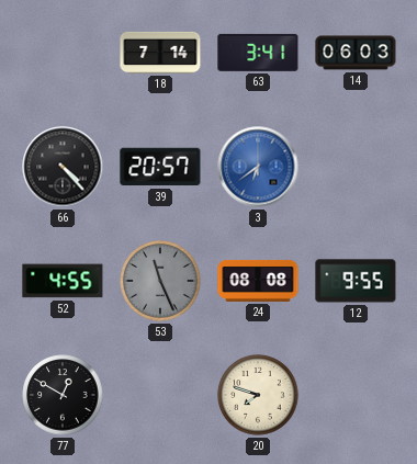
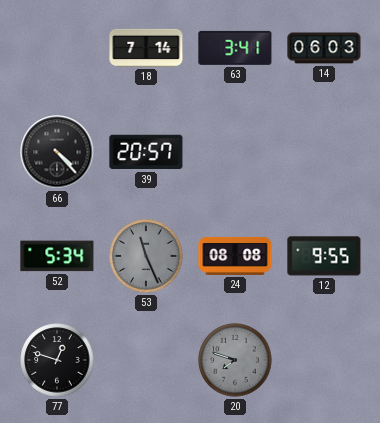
3: 6:39 -> none (258, 167)
52: 4:55 -> 5:34 (57, 256)
77: 12:50 -> 12:48 (57, 360)
20 dial: cream -> grey (235, 360)
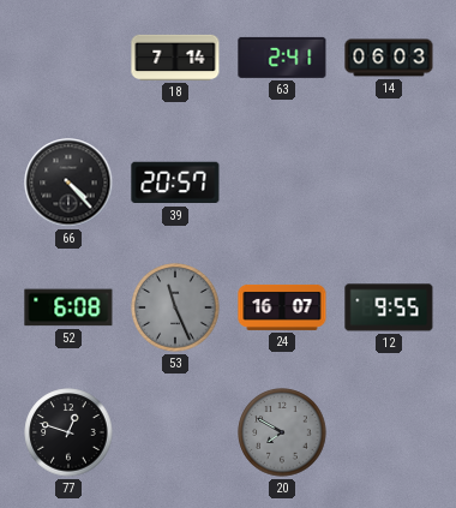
63: 3:41 -> 2:41 (282, 58)
52: 5:34 -> 6:08 (68, 307)
24: 08:08 -> 16:07 (282, 307)
20: 7:48 -> 7:50 (282, 432)
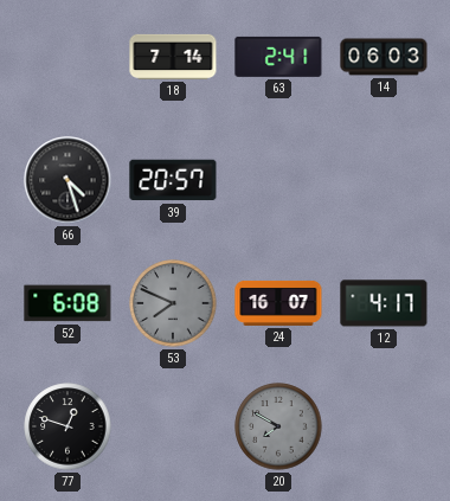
66: 4:23 -> 4:27 (67, 180)
53: 11:26 -> 7:49 (173, 303)
12: 9:55 -> 4:17 (384, 303)
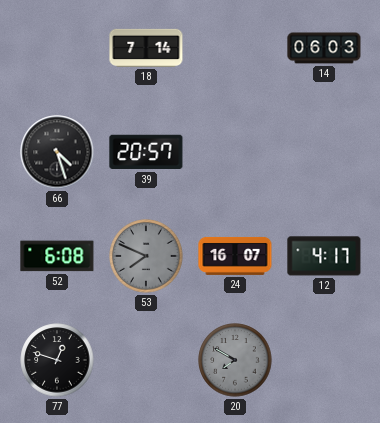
63: 2:41 -> none (278, 57)
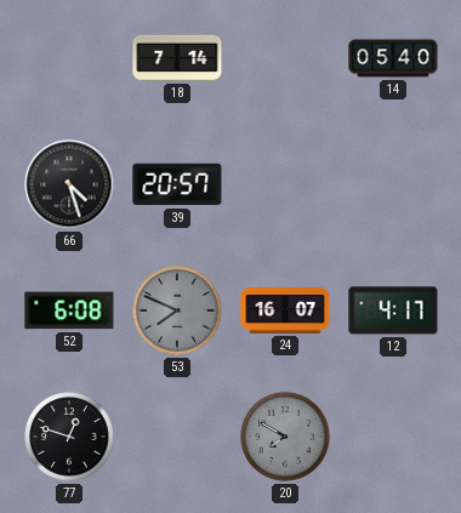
14: 06:03 -> 05:40 (393, 58)
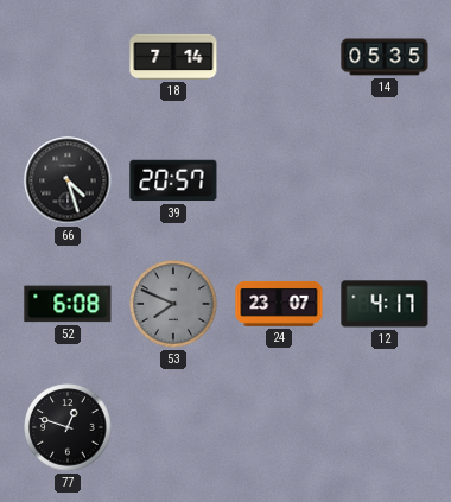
14: 05:40 -> 05:35 (385, 57)
24: 16:07 -> 23:07 (279, 304)
20: 7:50 -> none (285, 437)
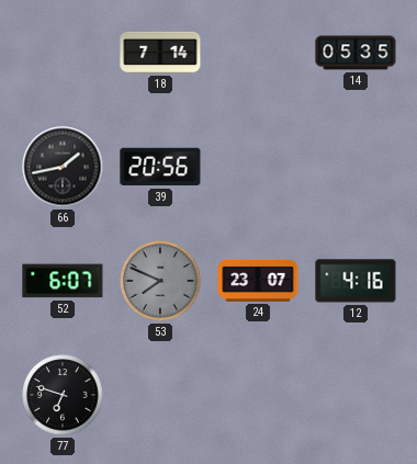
66: 4:27 -> 1:43 (63, 167)
39: 20:57 -> 20:56 (160, 167)
52: 6:08 -> 6:07 (63, 281)
12: 4:17 -> 4:16 (356, 281)
77: 12:48 -> 6:48 (63, 395)
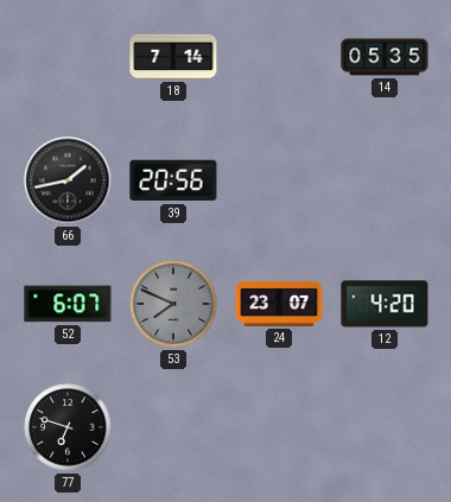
12: 4:16 -> 4:20 (385, 304)
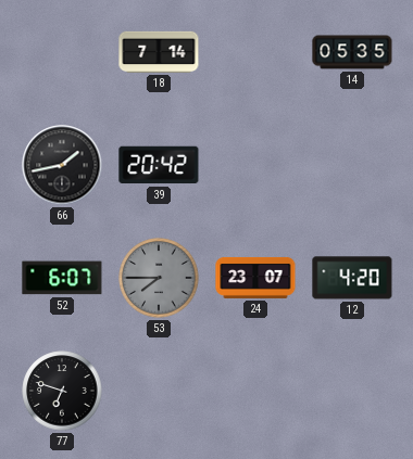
39: 20:56 -> 20:42 (159, 165)
53: 7:49 -> 7:45 (159, 278)
